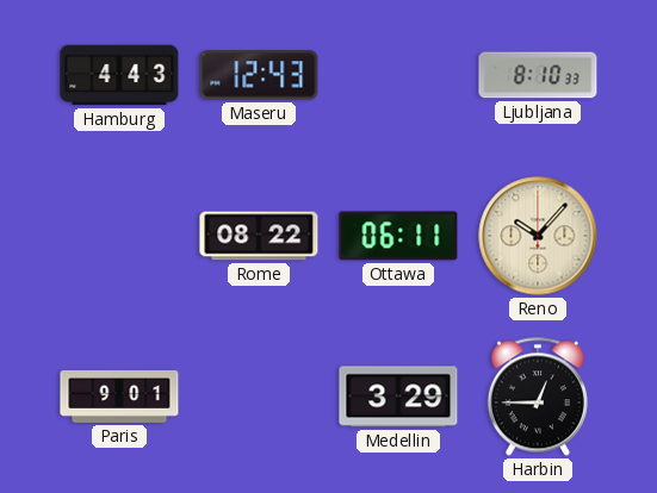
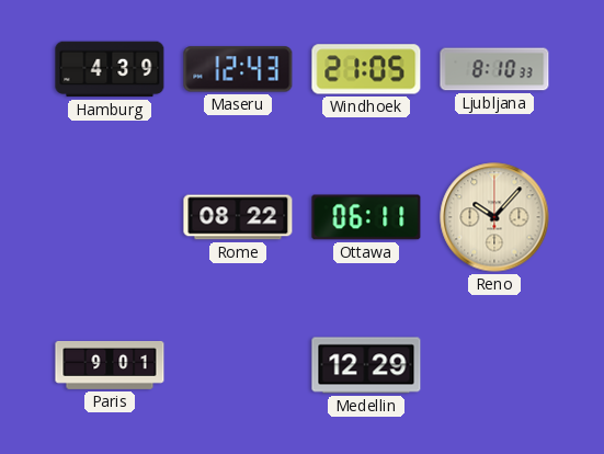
Hamburg: 4:43 -> 4:39 (110, 69)
Windhoek: none -> 21:05 (366, 69)
Medellin: 3:29 -> 12:29 (366, 365)
Harbin: 12:45 -> none (538, 397)
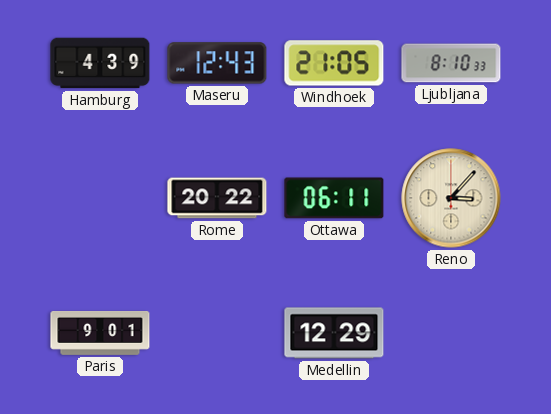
Rome: 08:22 -> 20:22 (217, 198)
Reno: 10:07 -> 3:07 (451, 198)
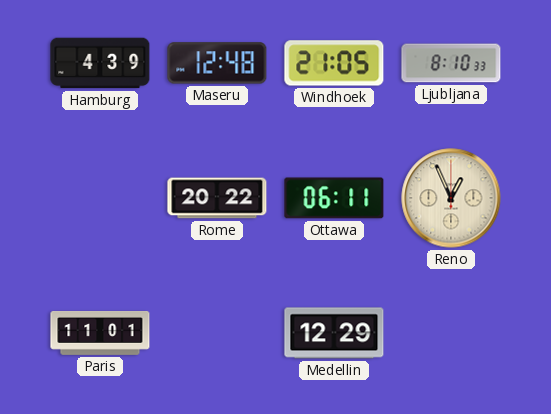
Maseru: 12:43 -> 12:48 (217, 63)
Reno: 3:07 -> 12:56 (451, 198)
Paris: 9:01 -> 11:01 (100, 333)
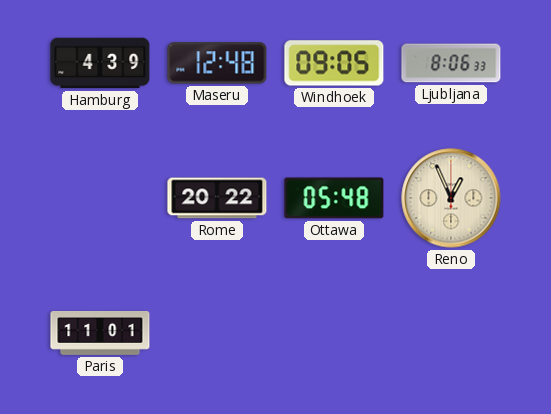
Windhoek: 21:05 -> 09:05 (334, 63)
Ljubljana: 8:10 -> 8:06 (451, 63)
Ottawa: 06:11 -> 05:48 (334, 198)
Medellin: 12:29 -> none (334, 333)
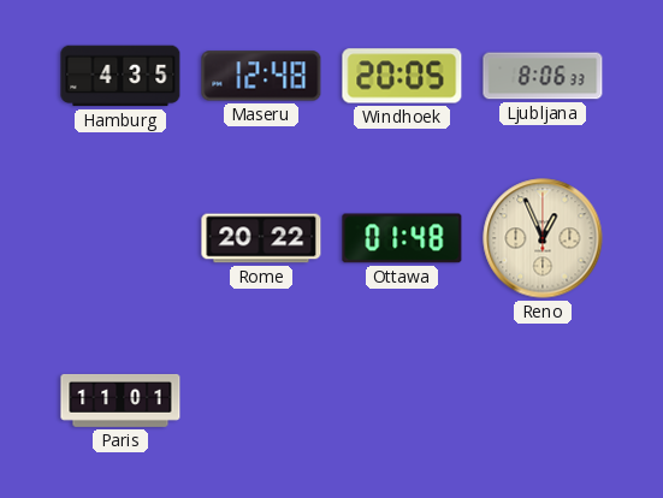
Hamburg: 4:39 -> 4:35 (120, 76)
Windhoek: 09:05 -> 20:05 (402, 76)
Ottawa: 05:48 -> 01:48 (402, 238)
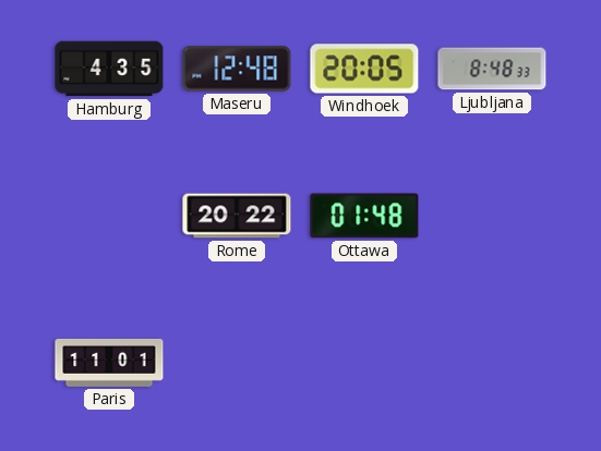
Ljubljana: 8:06 -> 8:48 (492, 69)
Reno: 12:56 -> none (543, 238)
